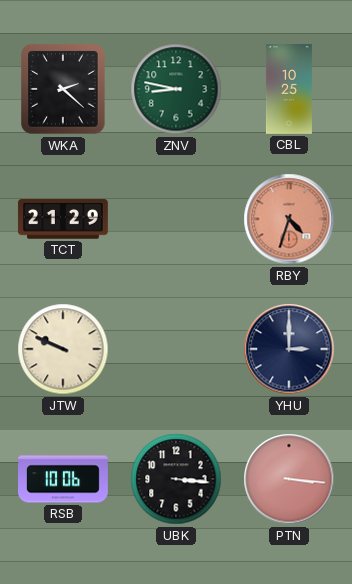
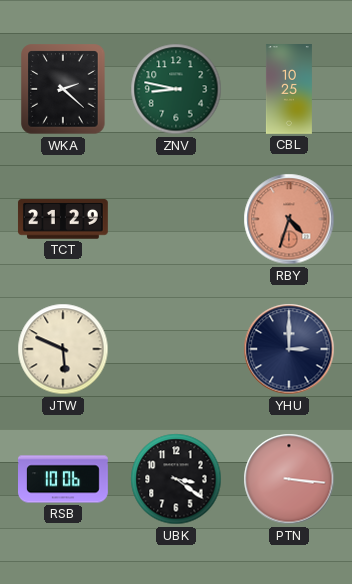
JTW: 9:49 -> 5:49 (63, 349)
UBK: 3:16 -> 3:21 (176, 479)
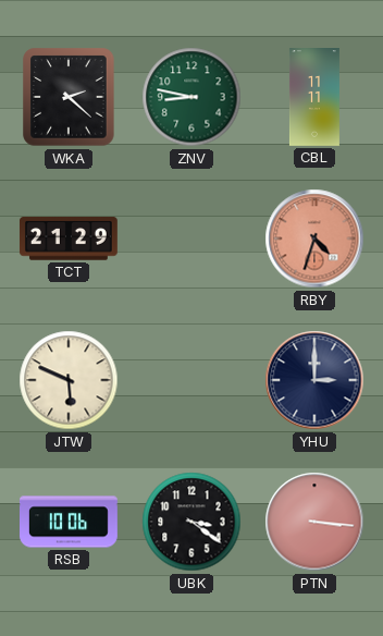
CBL: 10:25 -> 11:11 (314, 98)
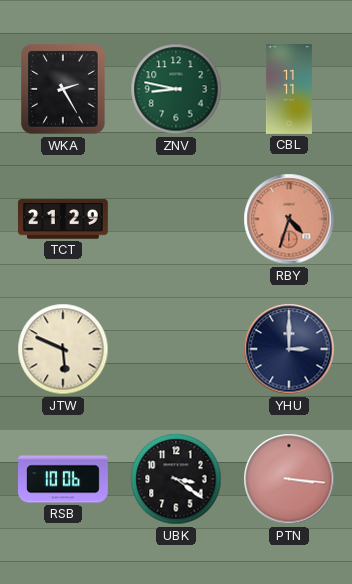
WKA: 2:22 -> 2:25 (63, 89)
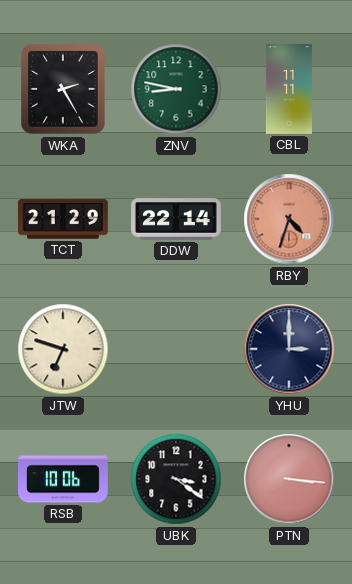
DDW: none -> 22:14 (177, 219)
JTW: 5:49 -> 6:48 (63, 349)
